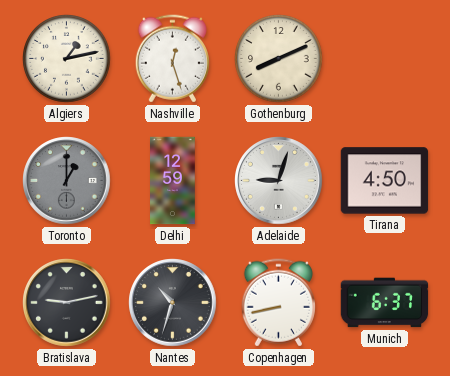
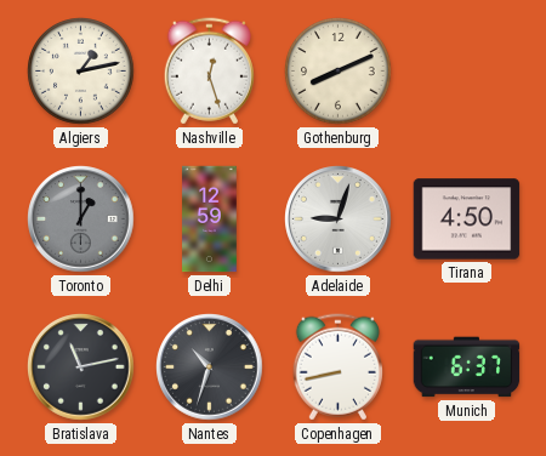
Bratislava: 9:13 -> 11:13 (81, 367)
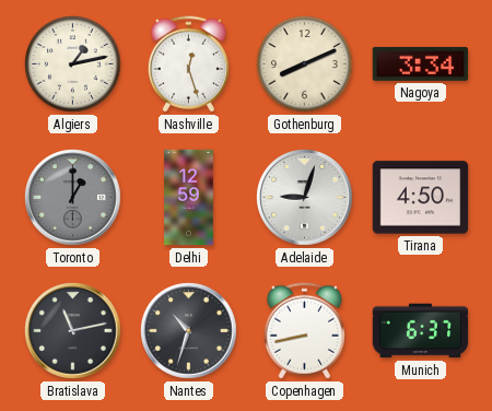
Nagoya: none -> 3:34 (421, 63)
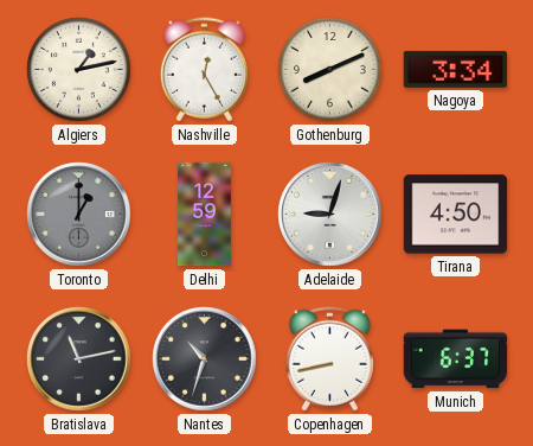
Nashville: 12:27 -> 12:25 (204, 70)
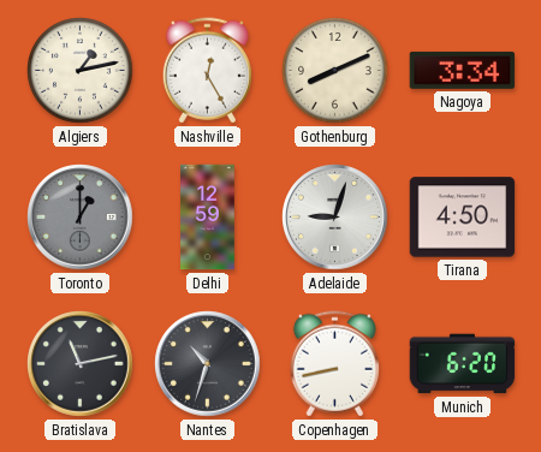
Munich: 6:37 -> 6:20 (463, 364)
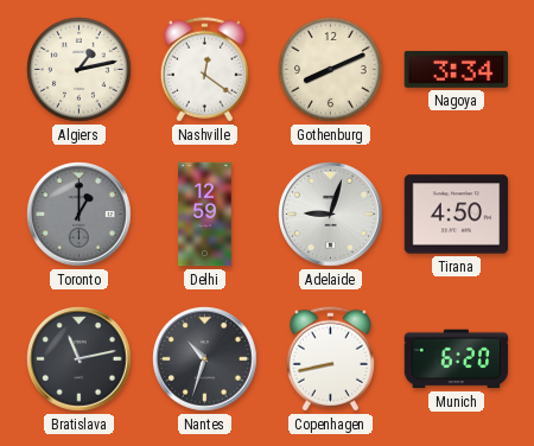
Nashville: 12:25 -> 12:21 (204, 70)
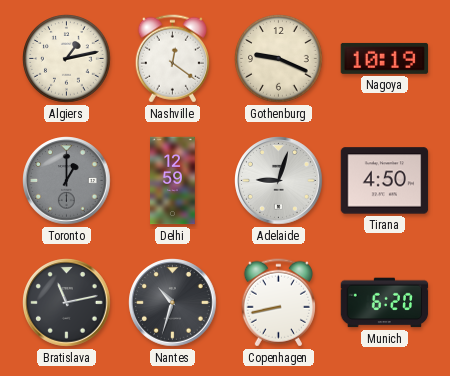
Gothenburg: 8:11 -> 9:19 (279, 59)
Nagoya: 3:34 -> 10:19 (385, 58)
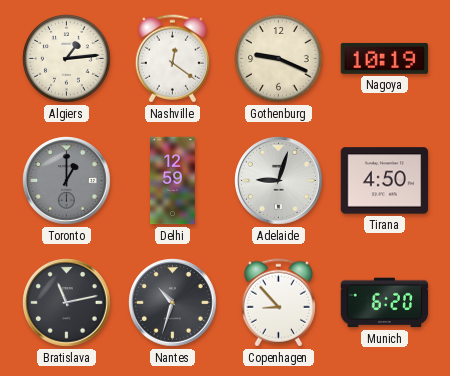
Algiers: 1:13 -> 1:14 (67, 59)
Copenhagen: 8:43 -> 8:53 (278, 303)
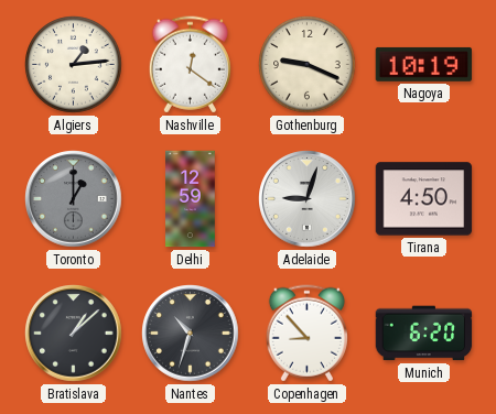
Bratislava: 11:13 -> 1:08 (74, 334)
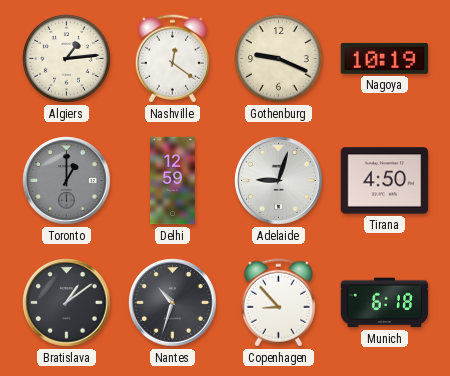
Bratislava: 1:08 -> 1:09 (67, 303)
Munich: 6:20 -> 6:18 (385, 303)
